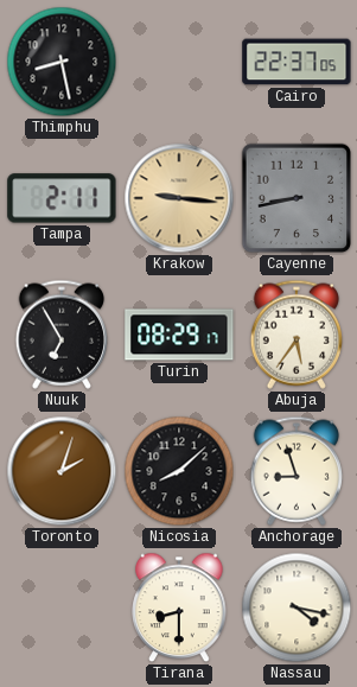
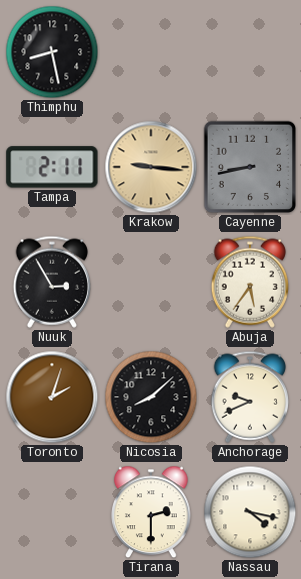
Cairo: 22:37 -> none (297, 62)
Nuuk: 6:55 -> 2:55 (51, 282)
Turin: 08:29 -> none (179, 335)
Anchorage: 8:57 -> 9:41 (249, 397)
Tirana: 8:30 -> 2:30 (151, 512)
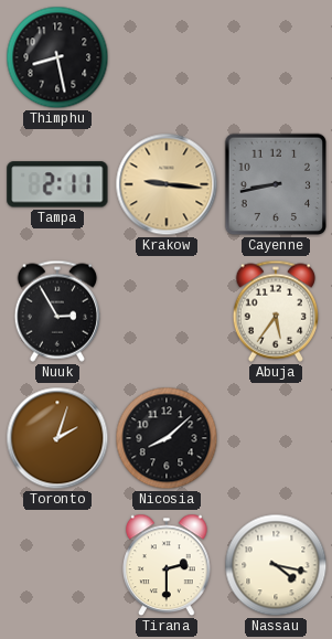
Anchorage: 9:41 -> none (249, 397)
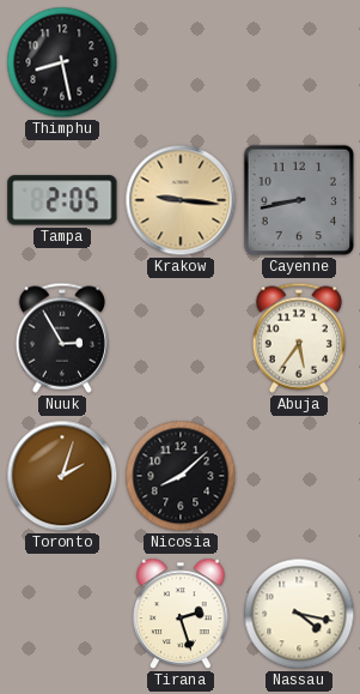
Tampa: 2:11 -> 2:05 (62, 200)
Tirana: 2:30 -> 2:27 (181, 614)
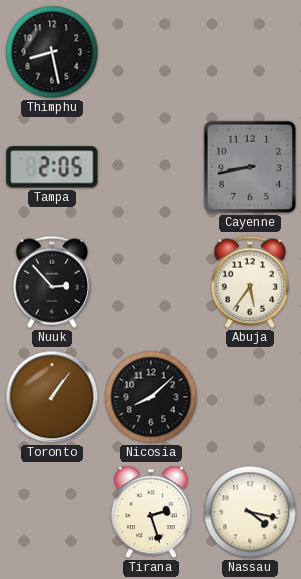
Krakow: 9:16 -> none (181, 200)
Nuuk: 2:55 -> 2:53 (51, 282)
Toronto: 2:03 -> 1:06 (52, 397)
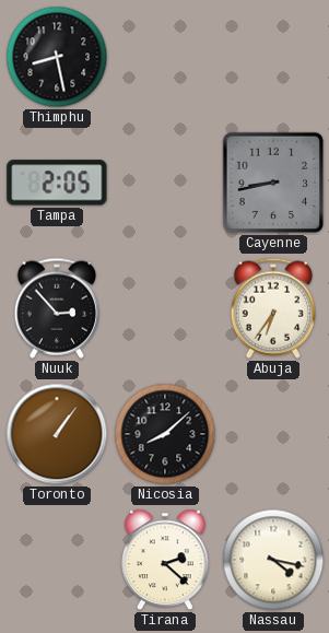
Abuja: 5:36 -> 6:36 (272, 308)
Tirana: 2:27 -> 2:22 (165, 560)
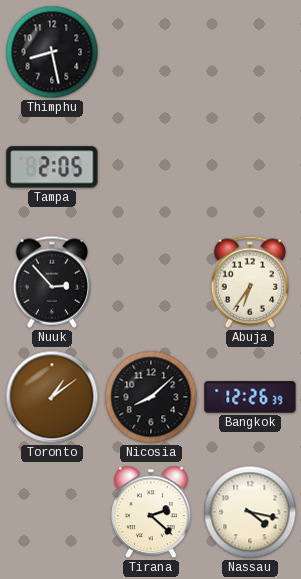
Cayenne: 8:43 -> none (273, 183)
Toronto: 1:06 -> 1:09 (52, 397)
Bangkok: none -> 12:26 (250, 397)
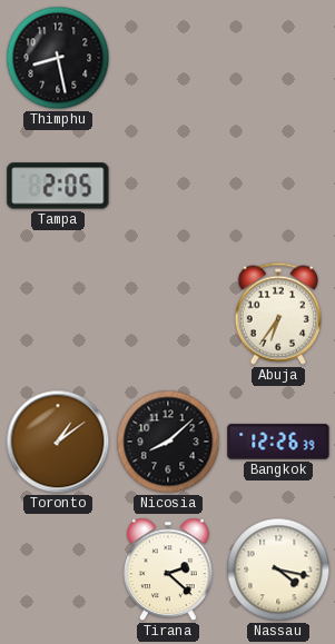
Nuuk: 2:53 -> none (51, 282)
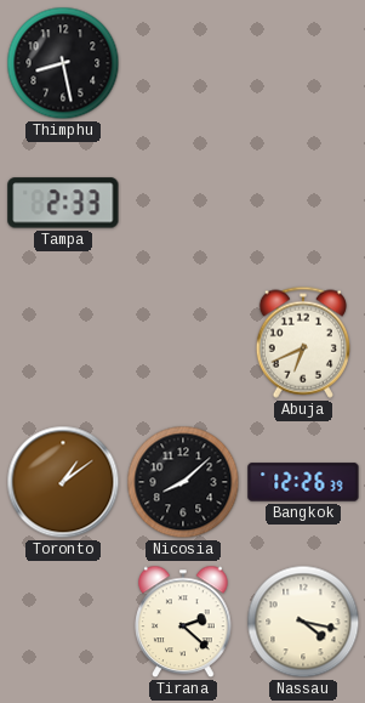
Tampa: 2:05 -> 2:33 (63, 203)
Abuja: 6:36 -> 6:41 (302, 342)
